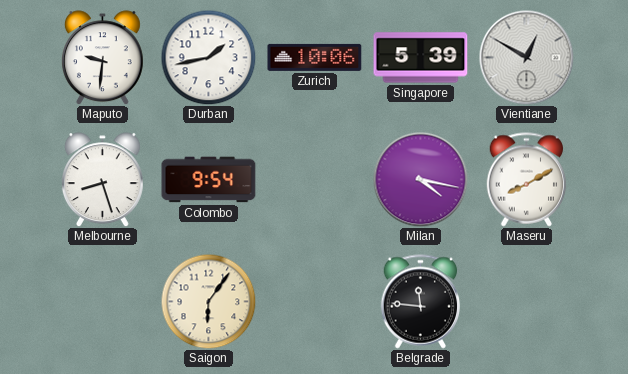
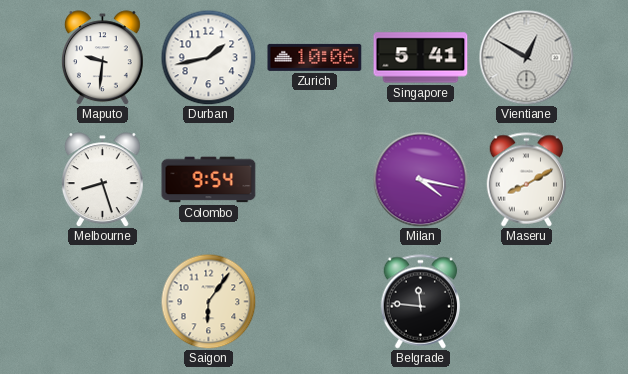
Singapore: 5:39 -> 5:41 (421, 58)
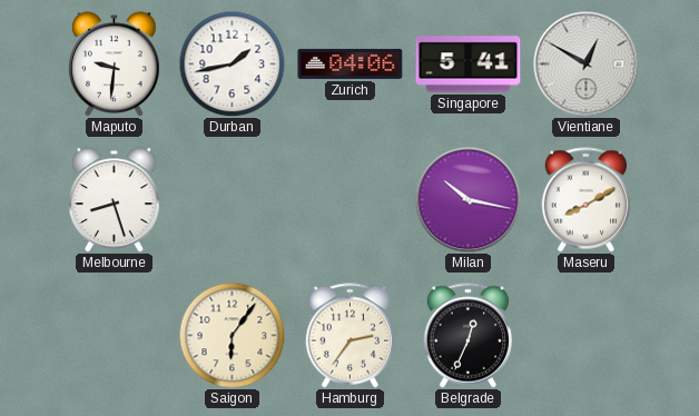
Zurich: 10:06 -> 04:06 (351, 63)
Colombo: 9:54 -> none (209, 180)
Milan: 4:17 -> 10:17 (467, 199)
Hamburg: none -> 2:36 (351, 336)
Belgrade: 11:46 -> 12:34 (469, 336)
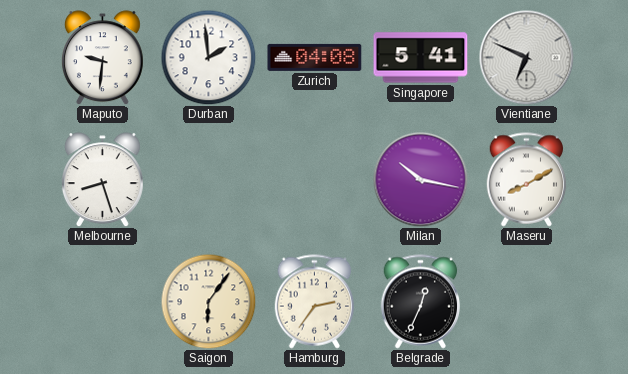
Durban: 1:43 -> 1:59 (208, 57)
Zurich: 04:06 -> 04:08 (315, 57)
Vientiane: 12:50 -> 6:49 (526, 57)
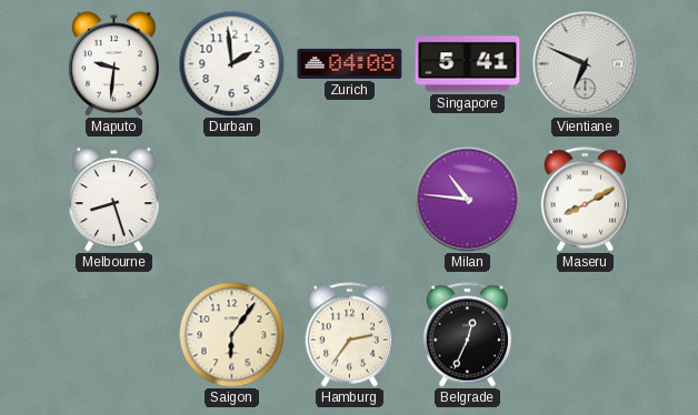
Milan: 10:17 -> 10:46 (467, 199)
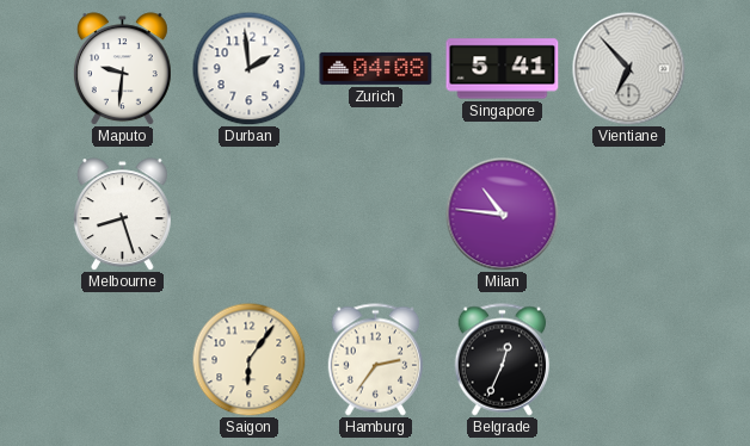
Vientiane: 6:49 -> 6:53 (628, 68)
Maseru: 8:10 -> none (586, 200)
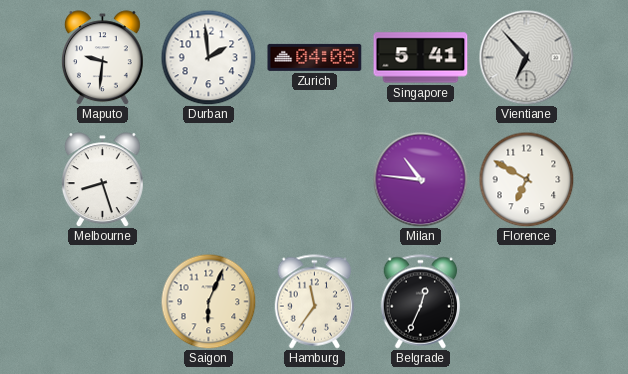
Florence: none -> 6:50 (526, 179)
Saigon: 6:06 -> 6:04 (208, 301)
Hamburg: 2:36 -> 11:36 (315, 302)
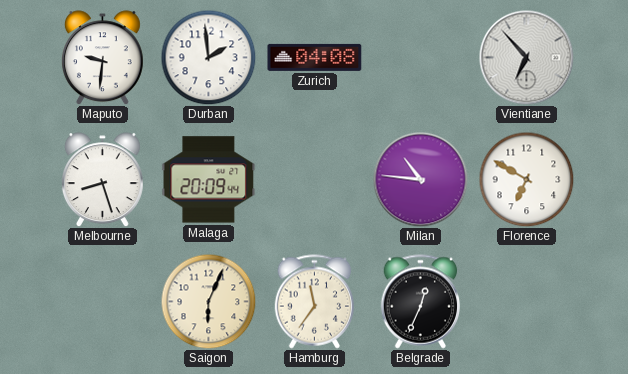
Singapore: 5:41 -> none (421, 58)
Malaga: none -> 20:09 (209, 180)
